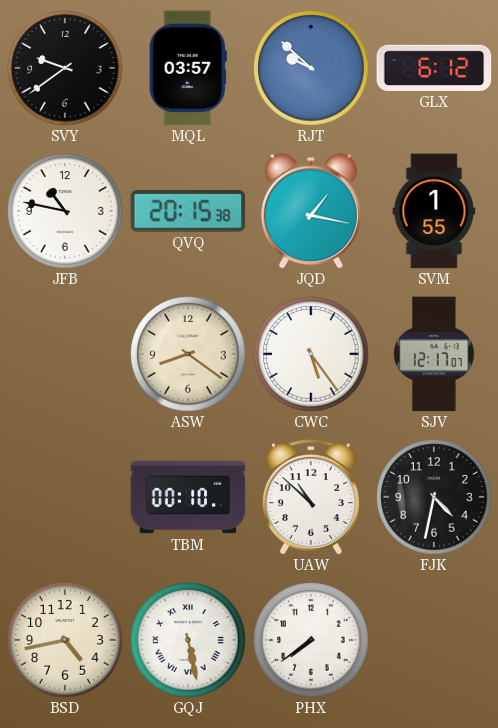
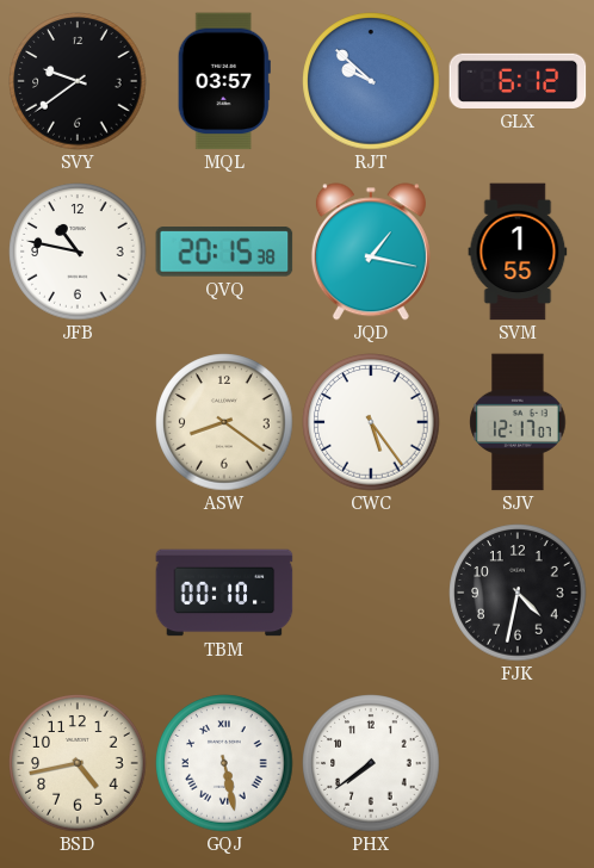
UAW: 10:52 -> none (311, 497)
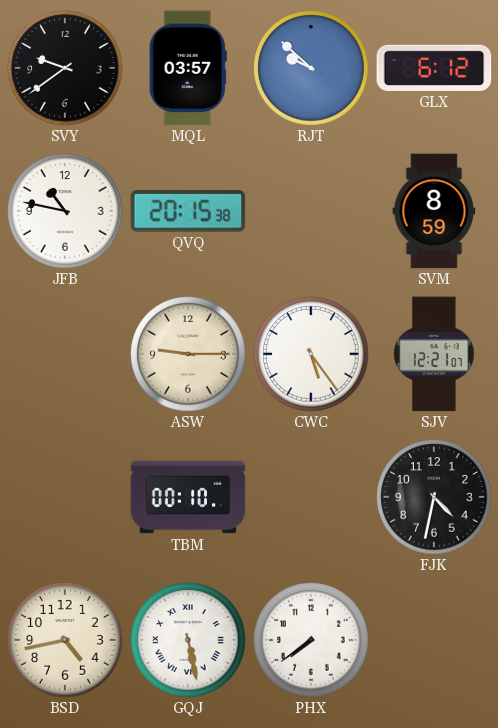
JQD: 1:17 -> none (371, 252)
SVM: 1:55 -> 8:59 (434, 211)
ASW: 8:21 -> 9:15 (188, 354)
SJV: 12:17 -> 12:21 (434, 354)
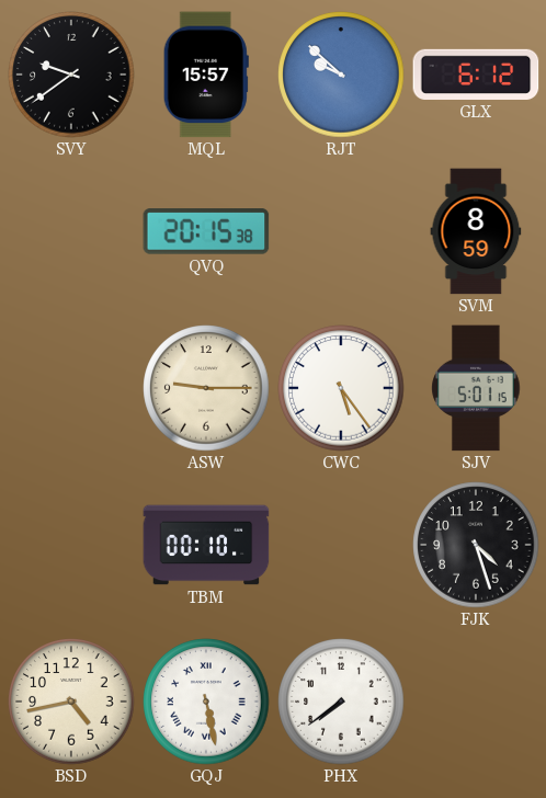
MQL: 03:57 -> 15:57 (206, 75)
JFB: 10:47 -> none (65, 211)
SJV: 12:21 -> 5:01 (476, 388)
FJK: 4:32 -> 4:27 (476, 545)
